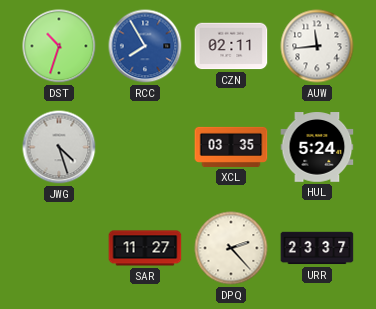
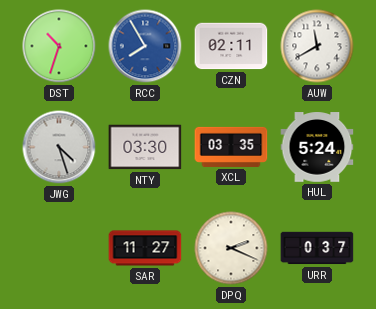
AUW: 11:44 -> 11:40 (317, 46)
NTY: none -> 03:30 (145, 147)
DPQ: 2:23 -> 2:19 (231, 248)
URR: 23:37 -> 0:37 (317, 248)
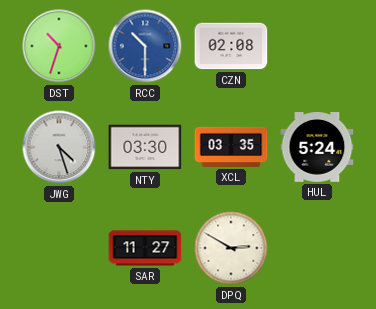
RCC: 7:55 -> 10:30 (145, 46)
CZN: 02:11 -> 02:08 (231, 46)
AUW: 11:40 -> none (317, 46)
DPQ: 2:19 -> 2:50 (231, 248)
URR: 0:37 -> none (317, 248)
